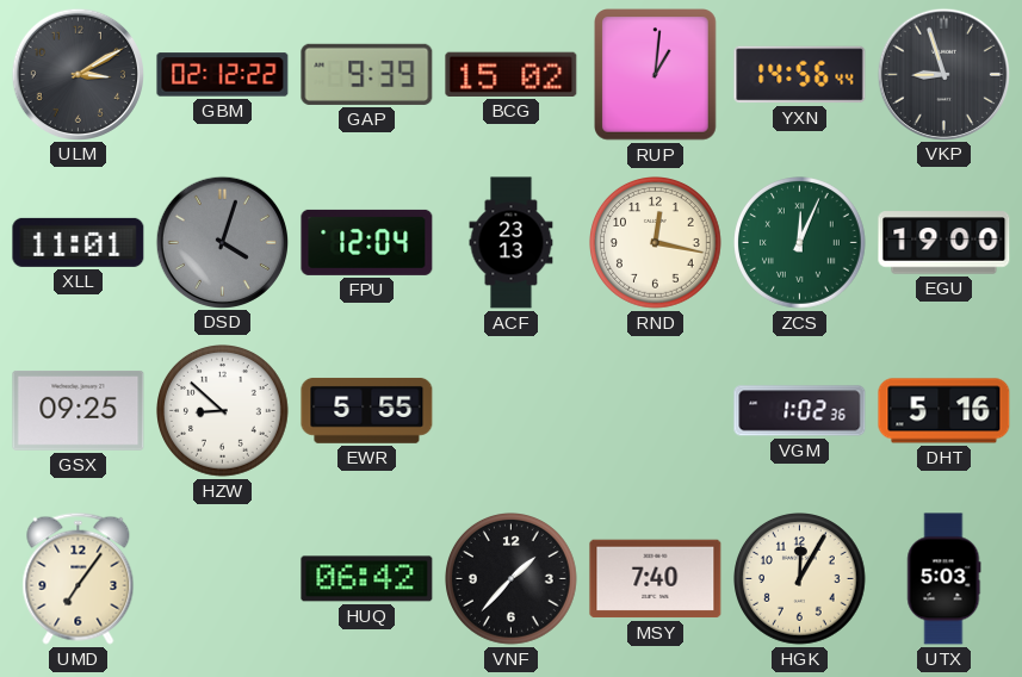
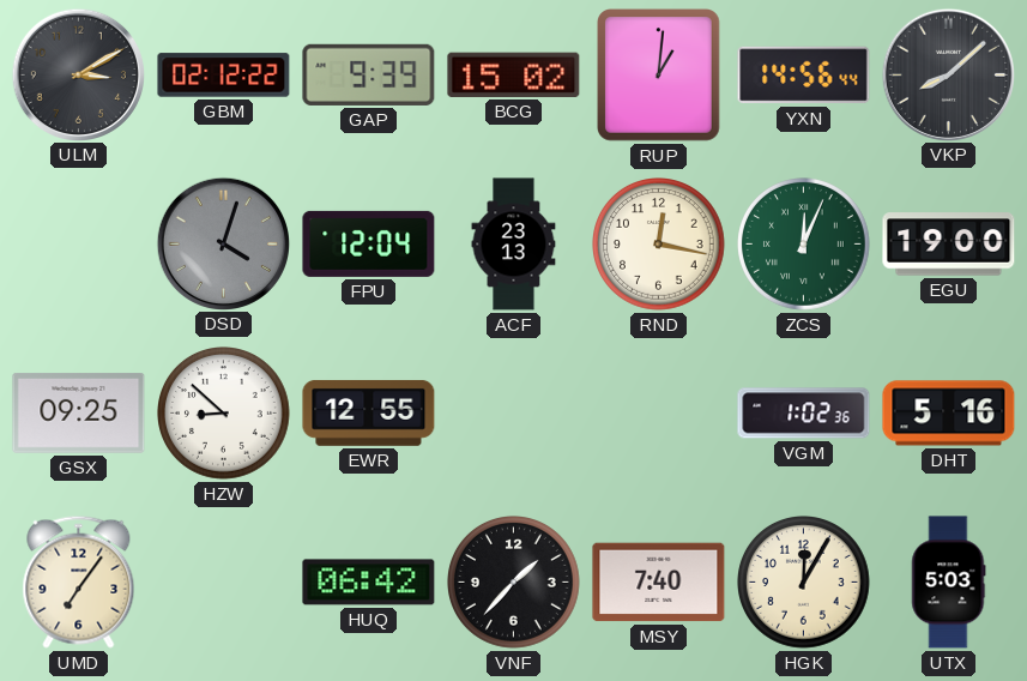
VKP: 8:57 -> 8:08 (948, 74)
XLL: 11:01 -> none (79, 242)
EWR: 5:55 -> 12:55 (369, 412)
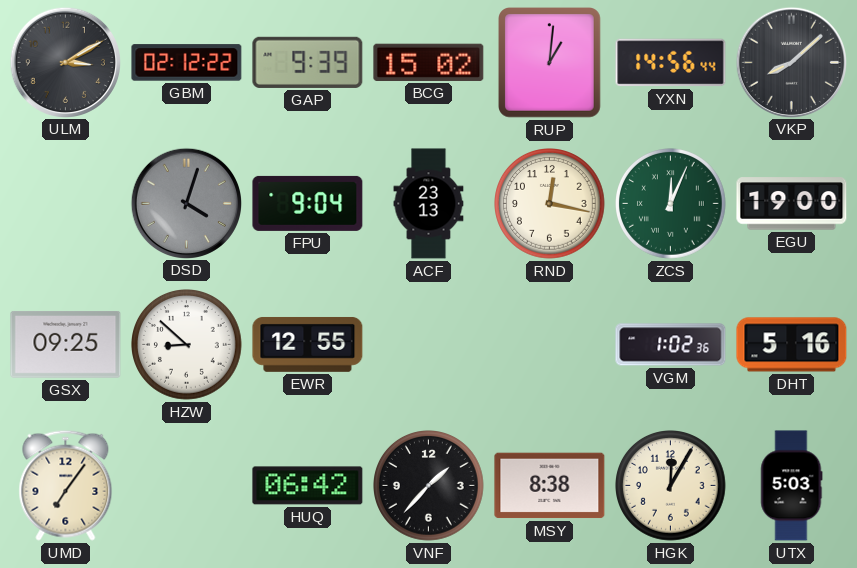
FPU: 12:04 -> 9:04 (308, 203)
MSY: 7:40 -> 8:38 (550, 486)
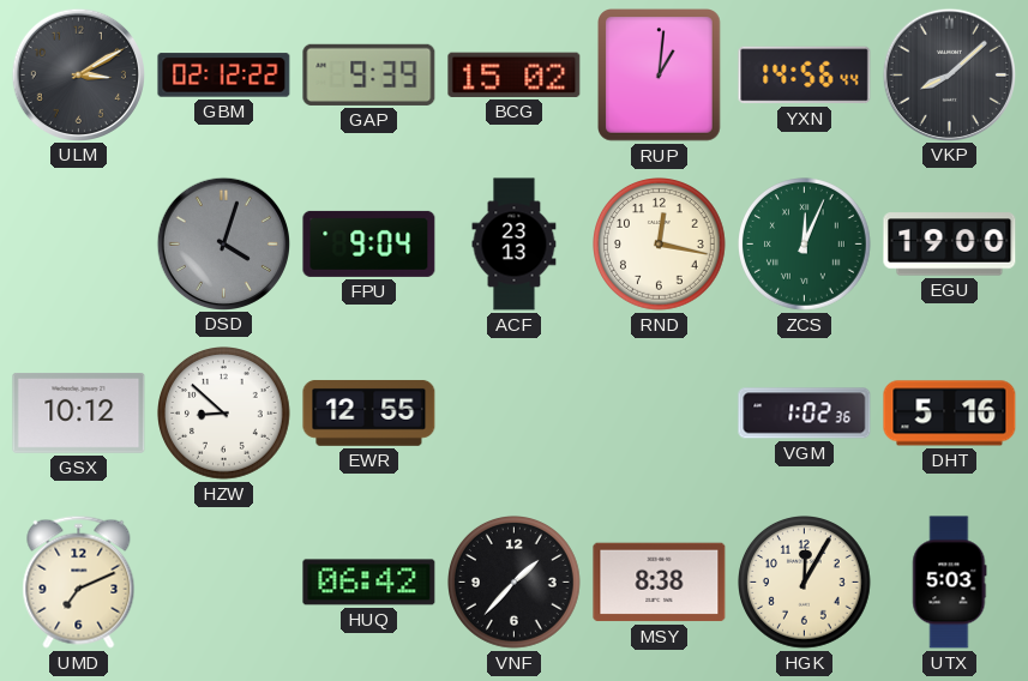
GSX: 09:25 -> 10:12 (79, 414)
UMD: 7:06 -> 7:11 (79, 581)
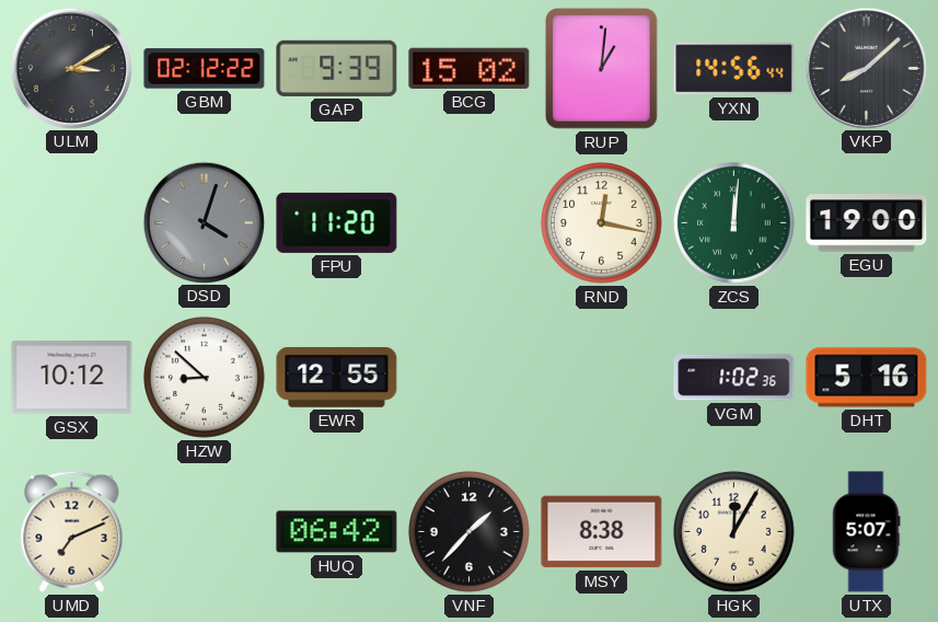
FPU: 9:04 -> 11:20 (337, 222)
ACF: 23:13 -> none (515, 245)
ZCS: 12:04 -> 12:01 (734, 223)
UTX: 5:03 -> 5:07 (867, 532)
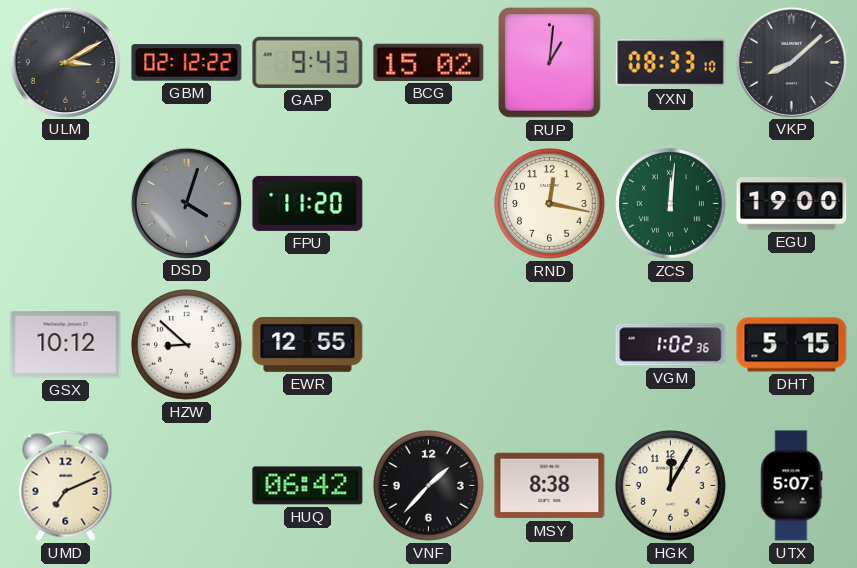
GAP: 9:39 -> 9:43 (308, 62)
YXN: 14:56 -> 08:33 (671, 63)
DHT: 5:16 -> 5:15 (792, 345)
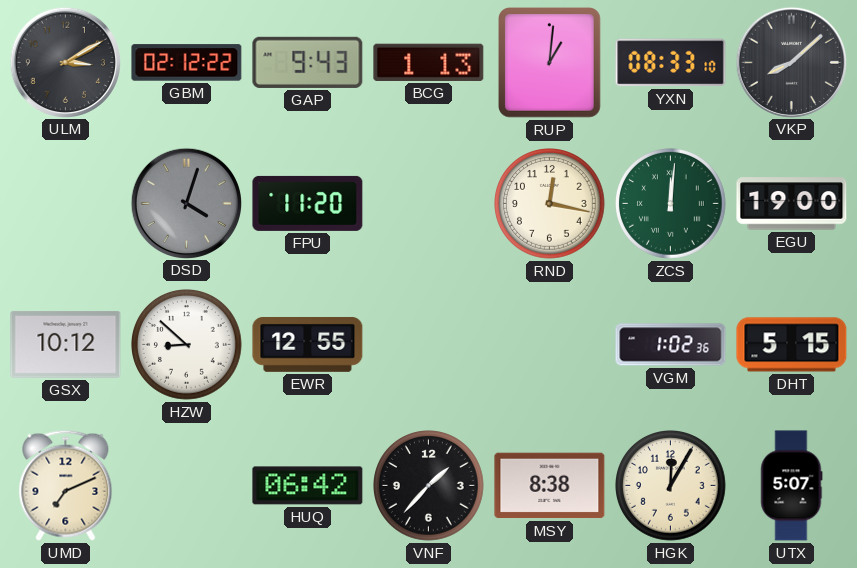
BCG: 15:02 -> 1:13 (429, 62)
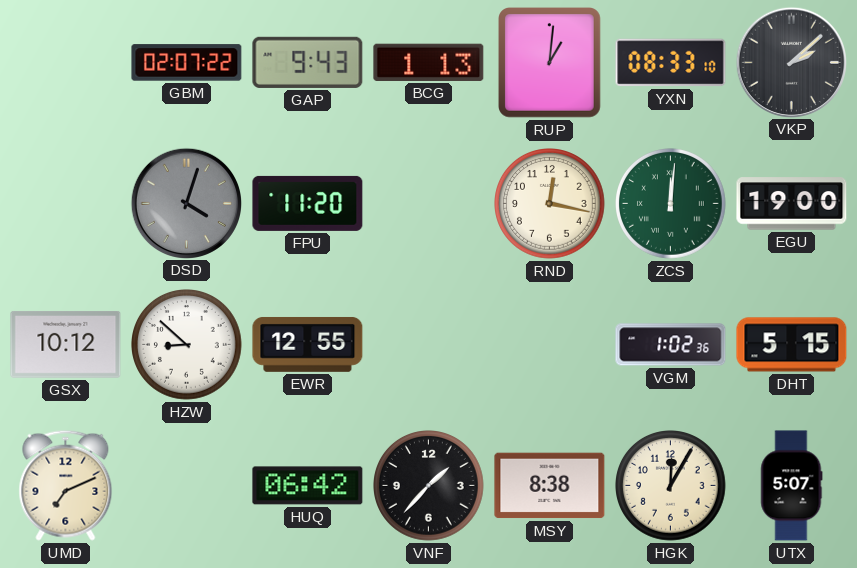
ULM: 3:10 -> none (65, 62)
GBM: 02:12 -> 02:07 (187, 63)
VKP: 8:08 -> 2:08 (791, 62)
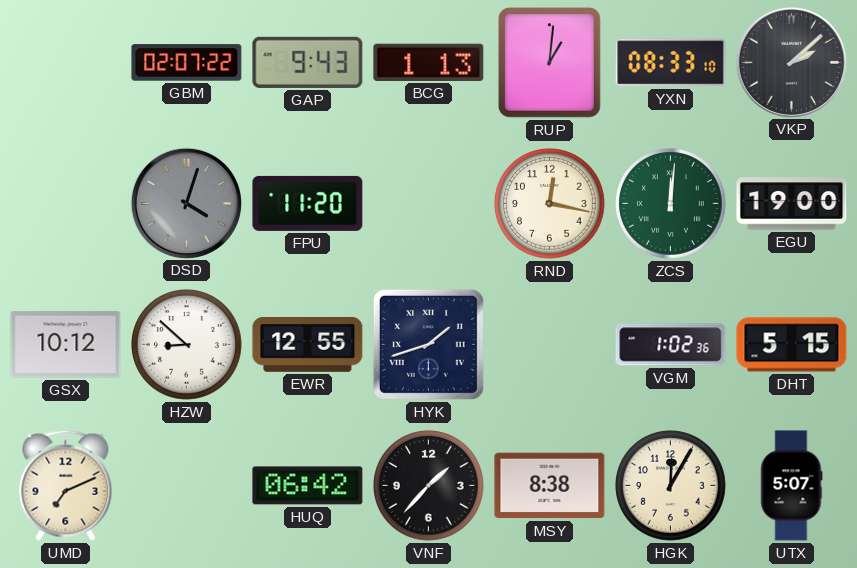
HYK: none -> 1:42 (428, 344)
